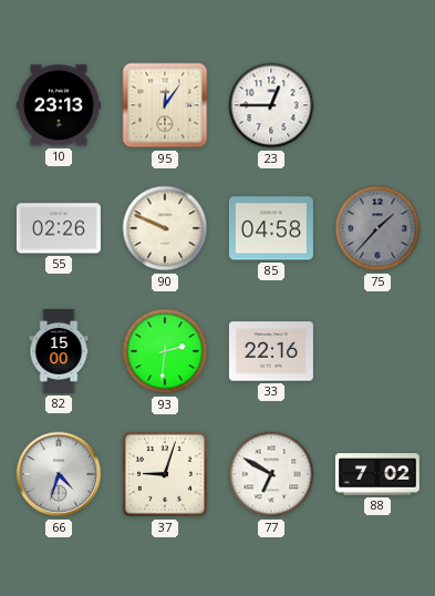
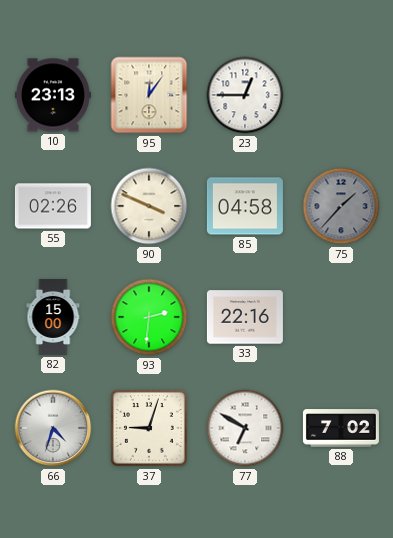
90: 9:49 -> 3:49 (149, 206)
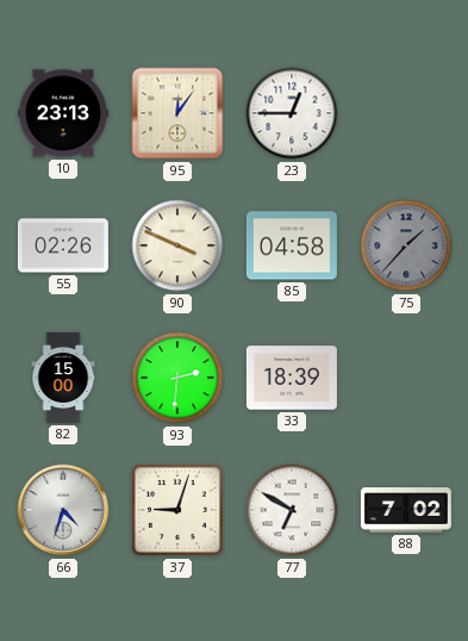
33: 22:16 -> 18:39 (292, 378)
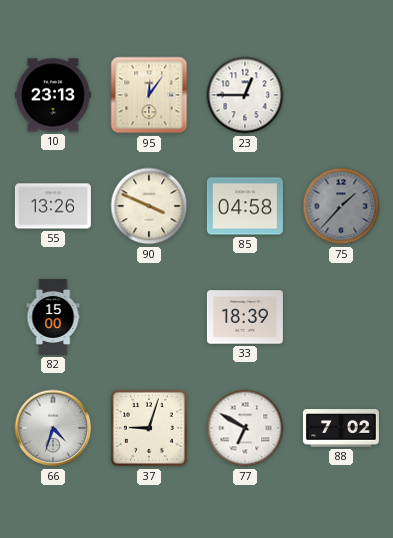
55: 02:26 -> 13:26 (53, 206)
93: 2:31 -> none (177, 378)
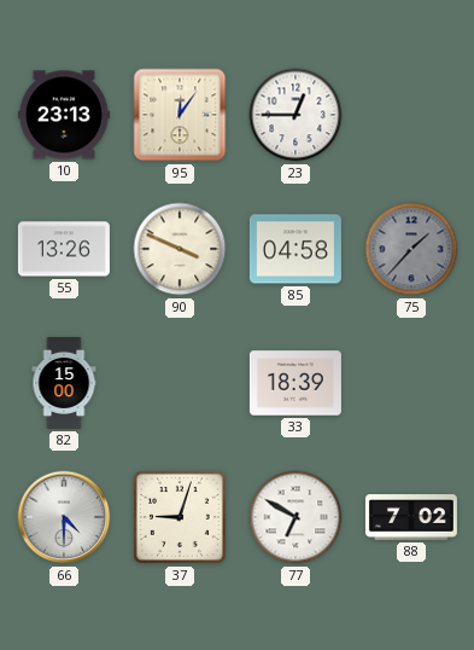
66: 4:33 -> 4:30 (64, 517)
